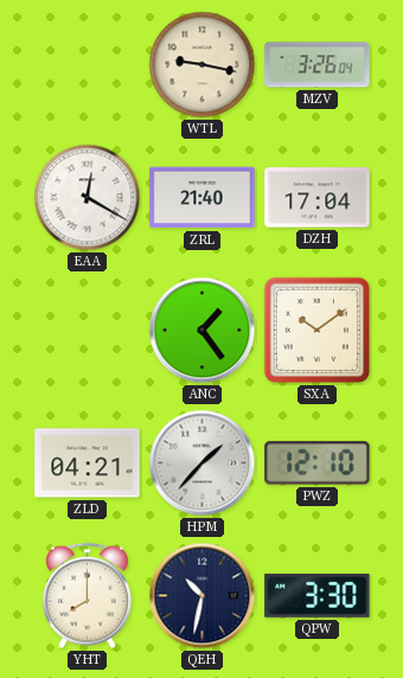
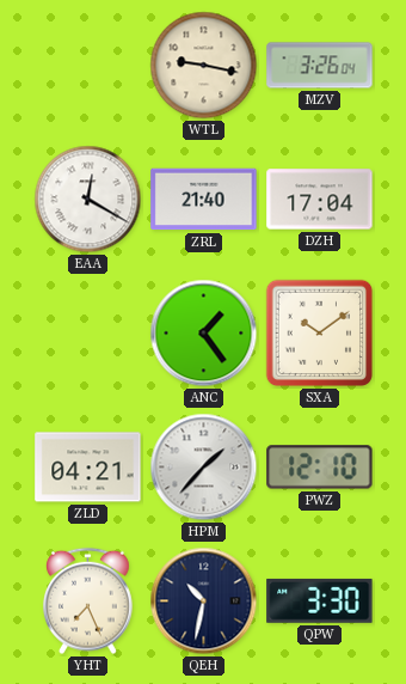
YHT: 8:00 -> 7:26 (88, 601)
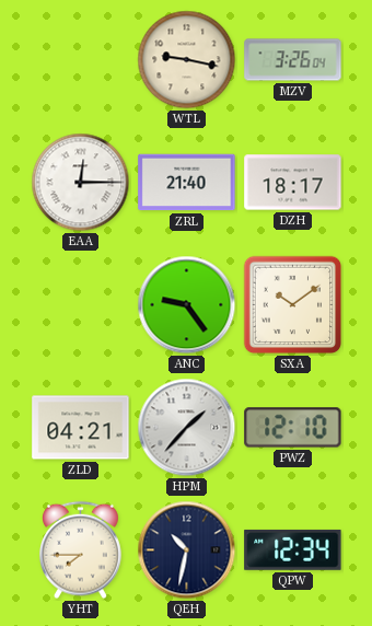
EAA: 12:20 -> 12:15 (81, 183)
DZH: 17:04 -> 18:17 (293, 183)
ANC: 1:24 -> 9:24 (187, 305)
YHT: 7:26 -> 7:45 (81, 550)
QPW: 3:30 -> 12:34 (293, 549)
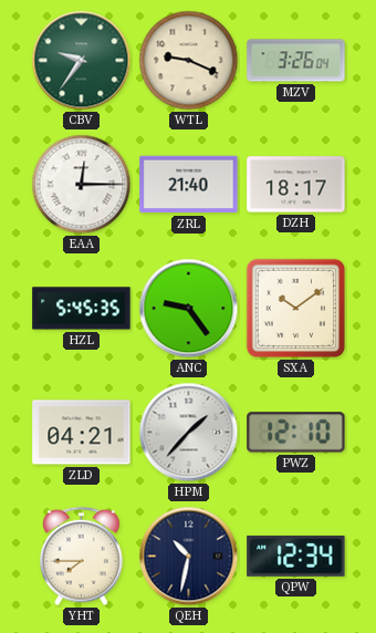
CBV: none -> 9:36 (82, 61)
WTL: 9:17 -> 9:19 (189, 61)
HZL: none -> 5:45 (82, 309)
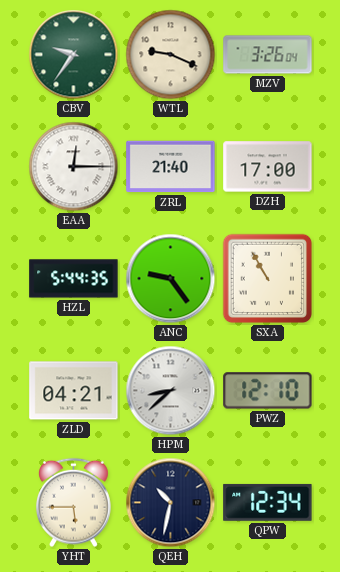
DZH: 18:17 -> 17:00 (268, 167)
HZL: 5:45 -> 5:44 (74, 279)
SXA: 10:09 -> 10:55 (268, 279)
HPM: 1:37 -> 8:38 (171, 391)
YHT: 7:45 -> 5:45 (74, 503)
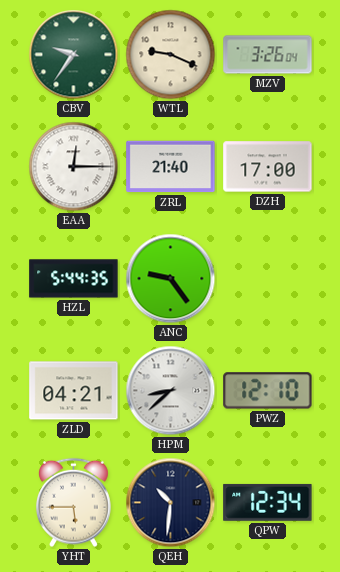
SXA: 10:55 -> none (268, 279)
QEH: 10:32 -> 10:31 (171, 503)
